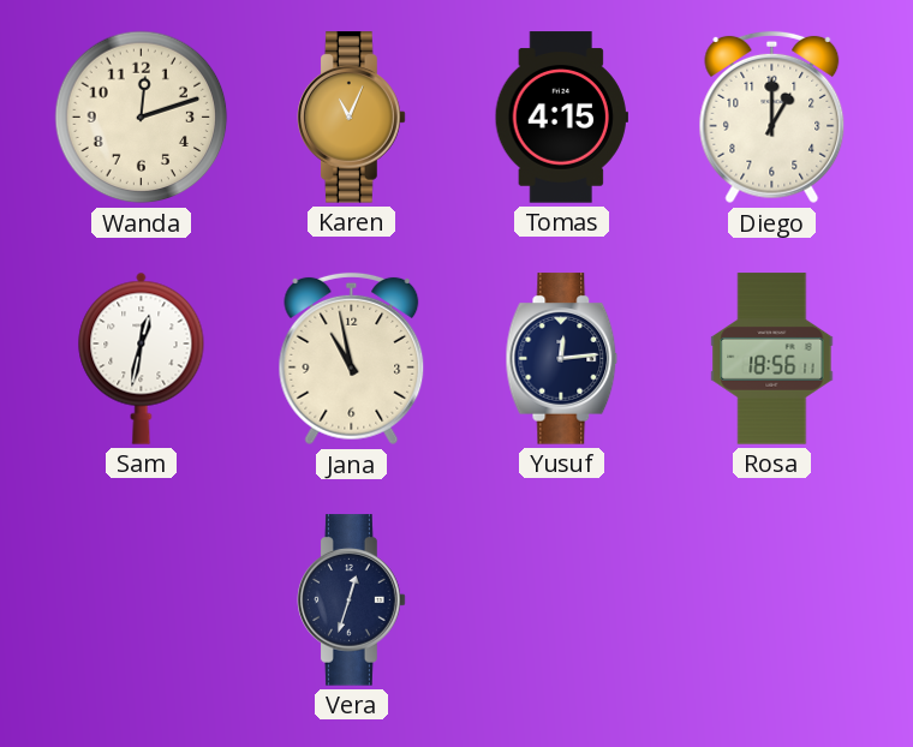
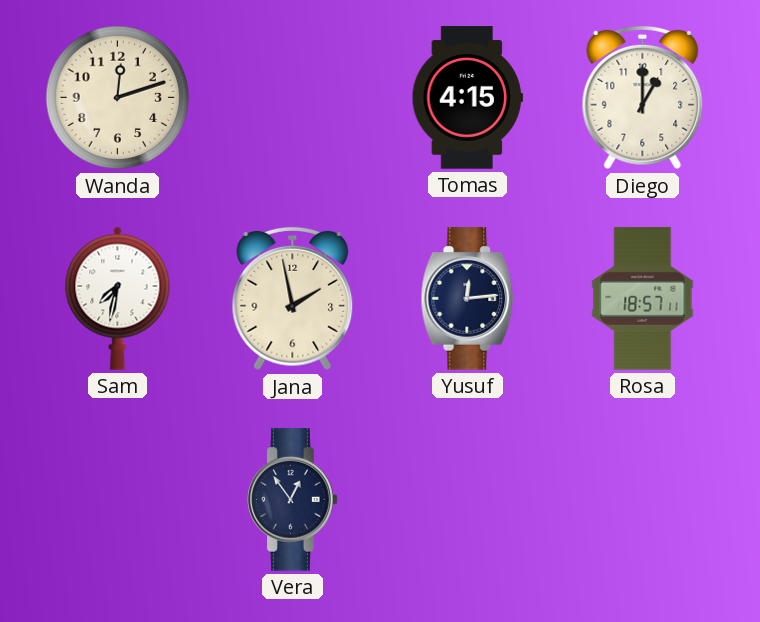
Karen: 11:04 -> none (352, 118)
Sam: 12:32 -> 7:32 (118, 298)
Jana: 10:58 -> 1:58 (293, 299)
Rosa: 18:56 -> 18:57 (643, 299)
Vera: 12:33 -> 12:54 (293, 500)
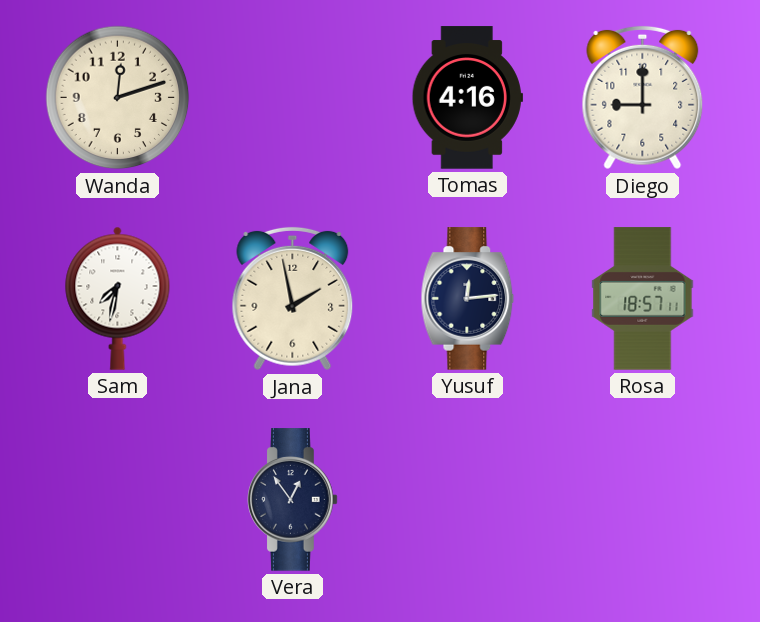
Tomas: 4:15 -> 4:16 (467, 98)
Diego: 1:00 -> 9:00 (643, 98)
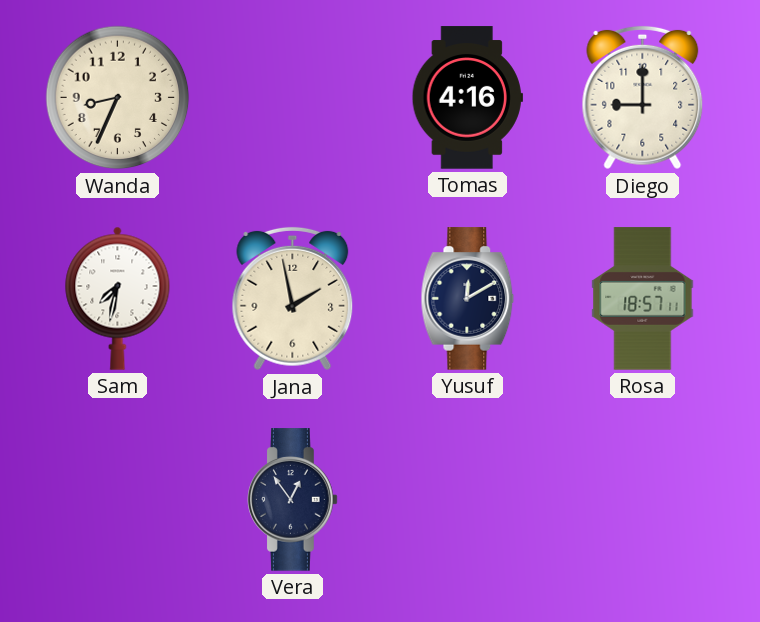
Wanda: 12:12 -> 8:34 (118, 98)
Yusuf: 12:14 -> 12:10 (468, 299)
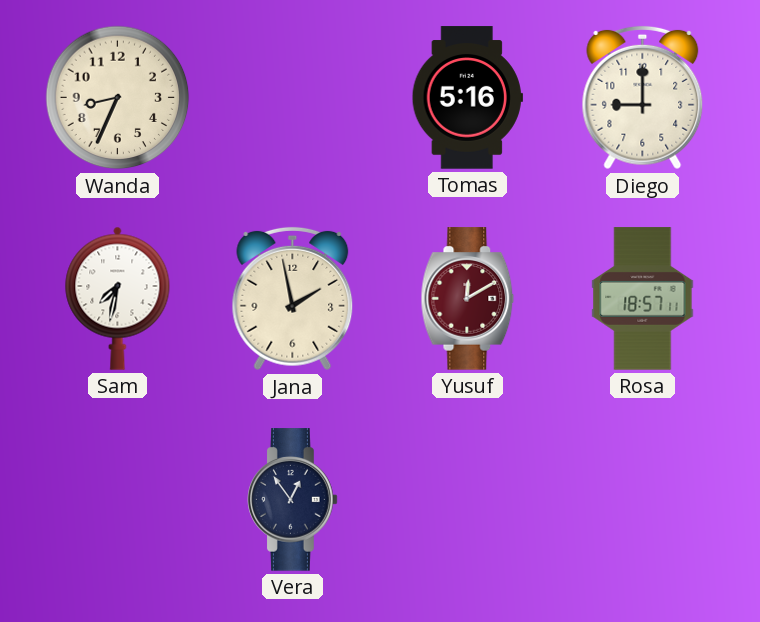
Tomas: 4:16 -> 5:16 (467, 98)
Yusuf dial: navy -> burgundy (468, 299)
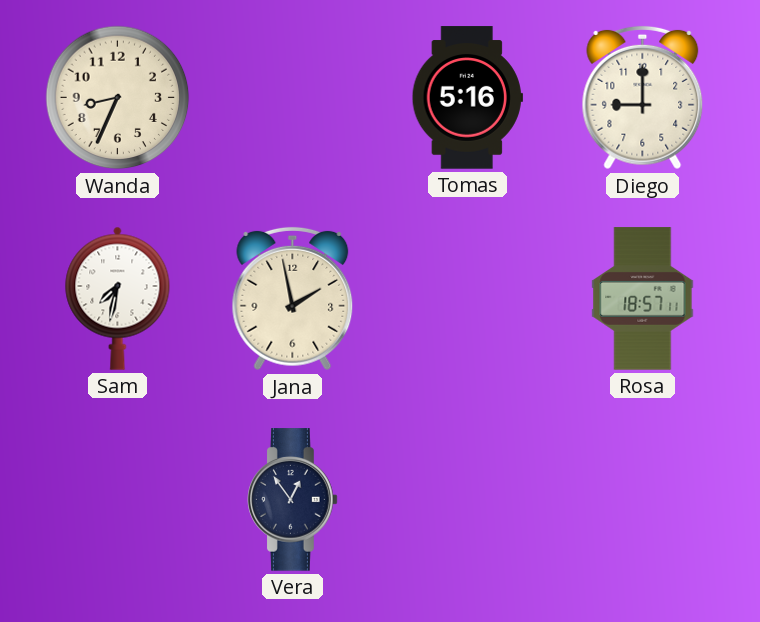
Yusuf: 12:10 -> none (468, 299)
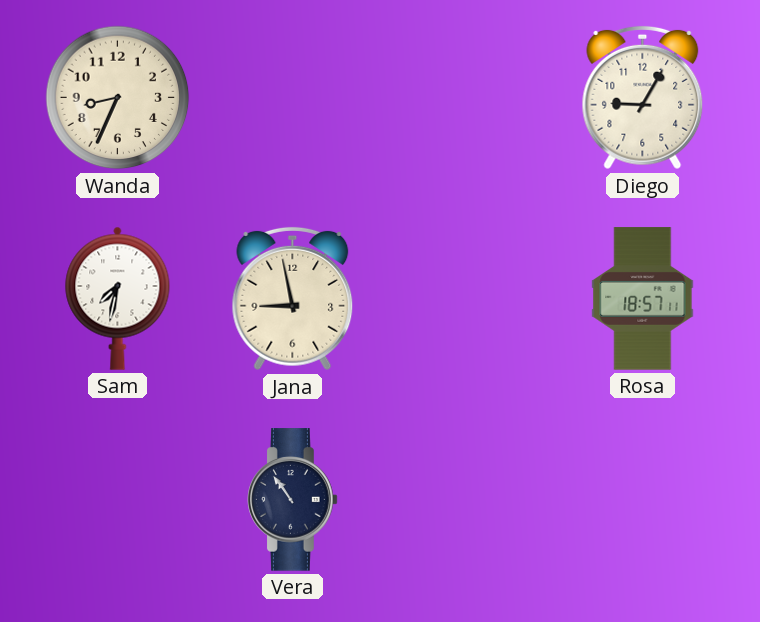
Tomas: 5:16 -> none (467, 98)
Diego: 9:00 -> 9:05 (643, 98)
Jana: 1:58 -> 8:58 (293, 299)
Vera: 12:54 -> 10:54 (293, 500)
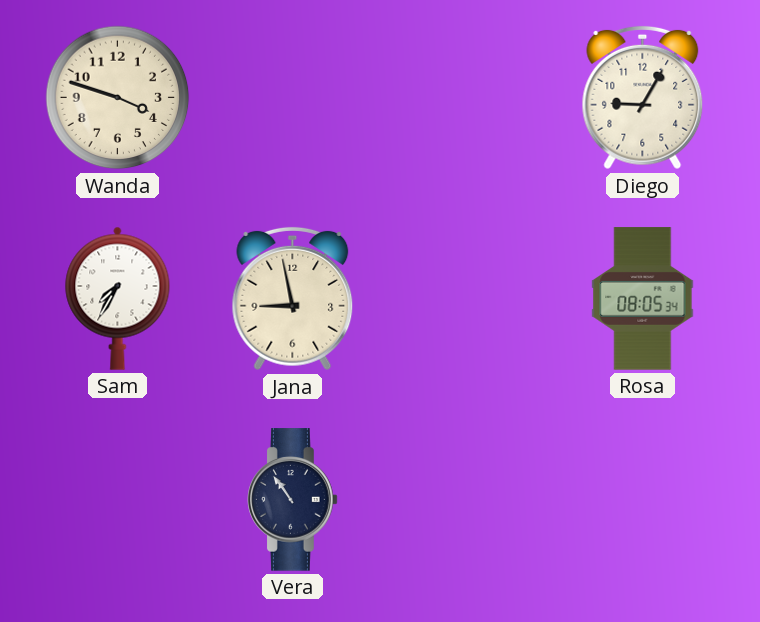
Wanda: 8:34 -> 3:48 (118, 98)
Sam: 7:32 -> 7:35 (118, 298)
Rosa: 18:57 -> 08:05 (643, 299)
